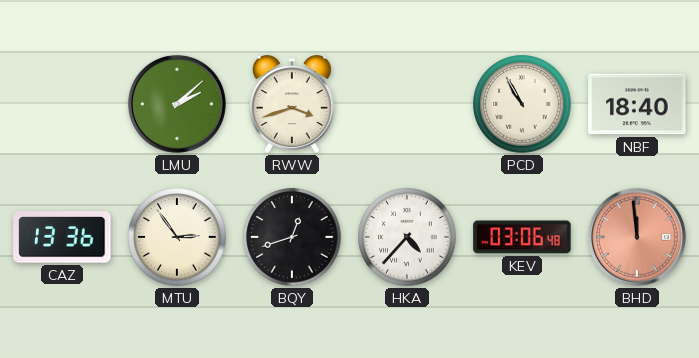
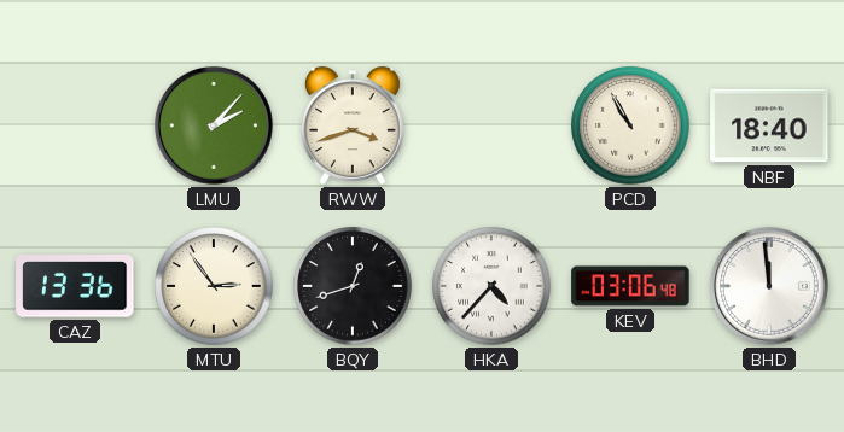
LMU: 2:08 -> 2:07 (214, 125)
BHD dial: salmon -> white (769, 286)
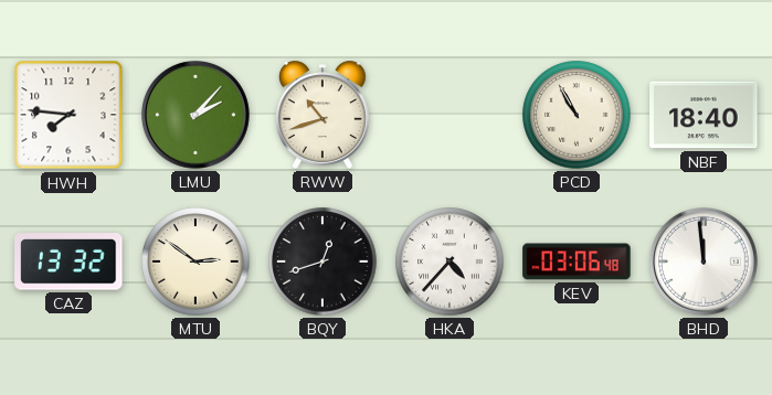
HWH: none -> 7:46 (68, 115)
RWW: 3:42 -> 10:42 (322, 115)
CAZ: 13:36 -> 13:32 (68, 261)
MTU: 2:54 -> 2:51 (195, 261)
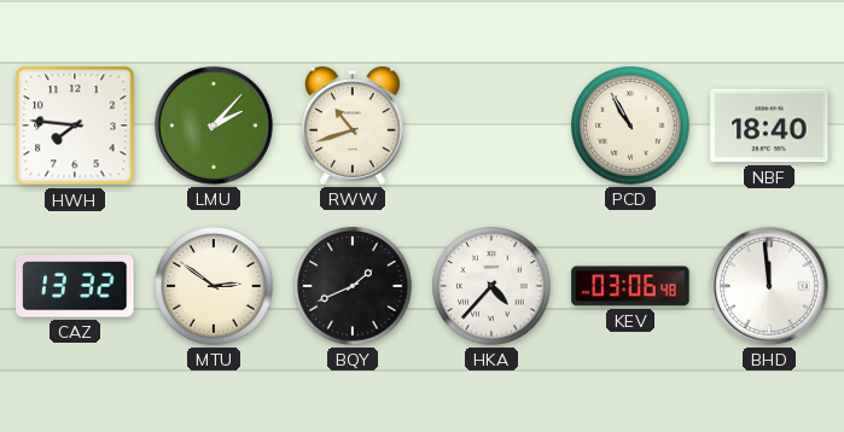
BQY: 12:42 -> 1:41 (353, 286)
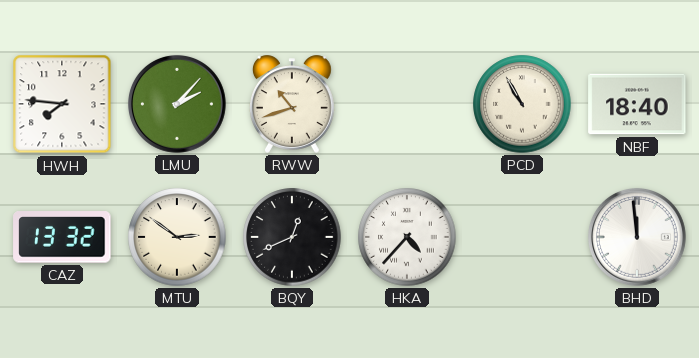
BQY: 1:41 -> 12:41 (292, 237)
KEV: 03:06 -> none (630, 286)
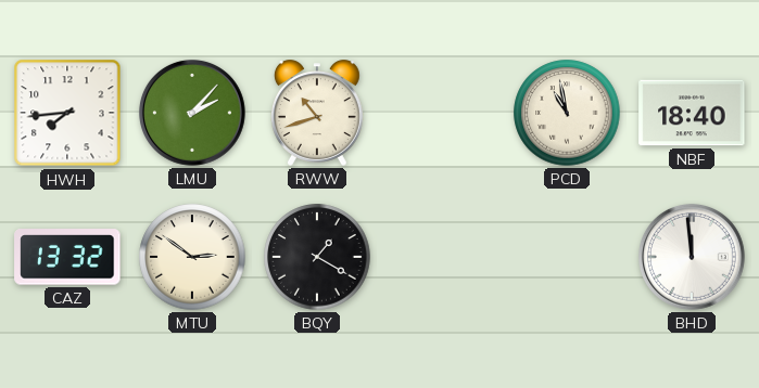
HWH: 7:46 -> 7:44 (67, 113)
PCD: 10:55 -> 10:58 (567, 113)
BQY: 12:41 -> 1:20 (317, 257)
HKA: 4:37 -> none (407, 237)
